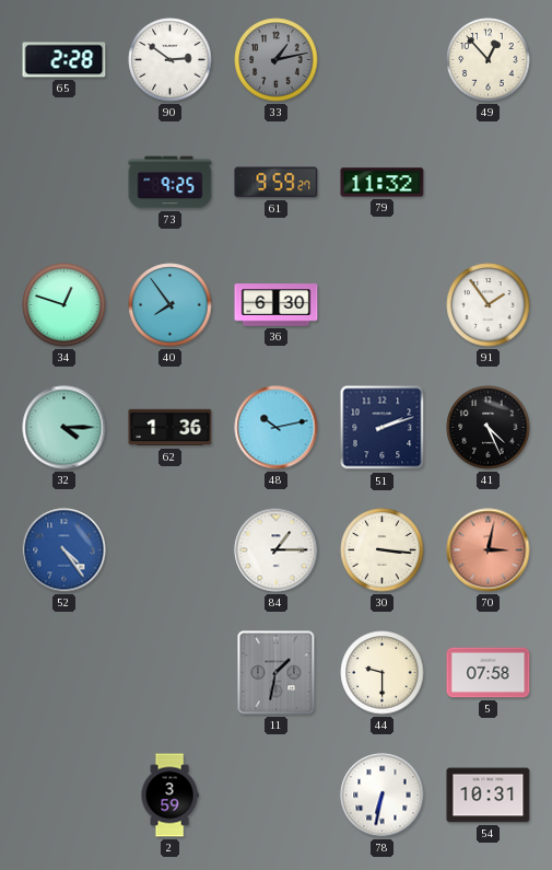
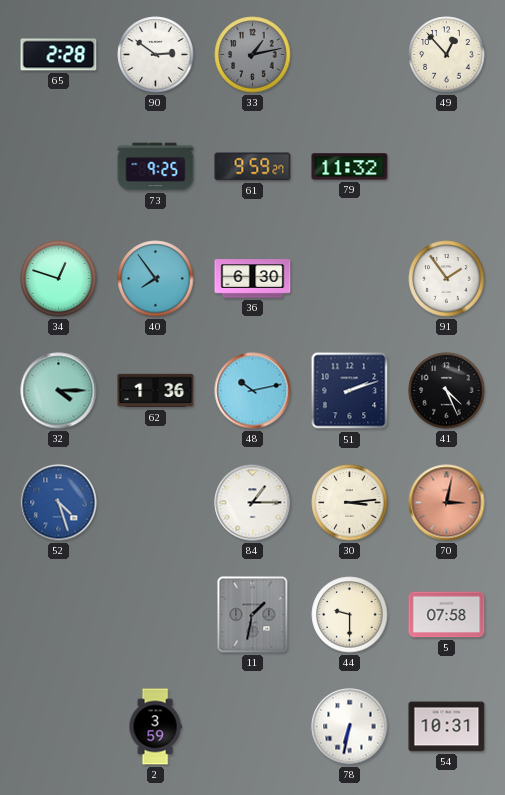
52: 4:24 -> 4:27 (59, 503)
30: 3:16 -> 3:14 (350, 503)
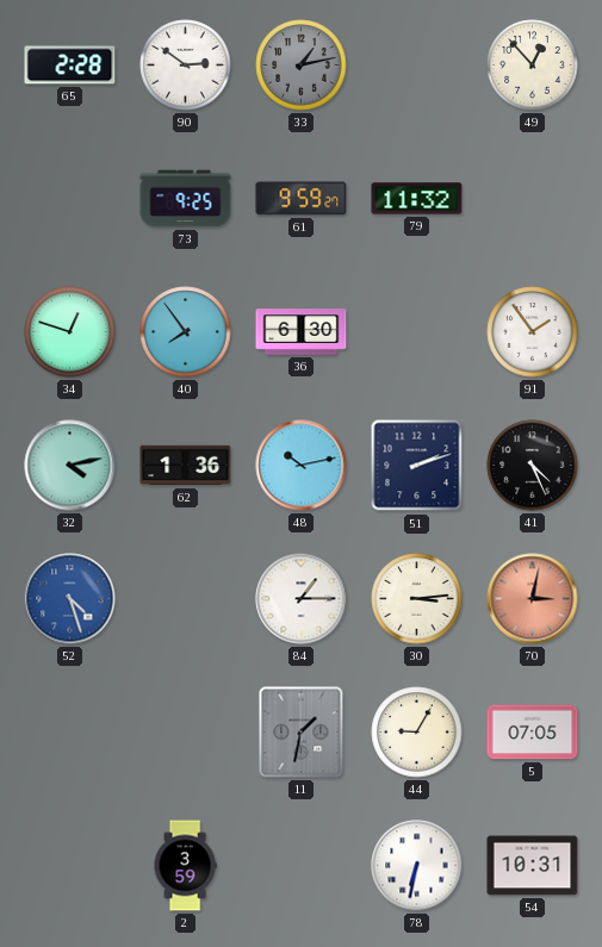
32: 4:15 -> 4:13 (70, 466)
44: 9:30 -> 9:05 (417, 733)
5: 07:58 -> 07:05 (533, 733)
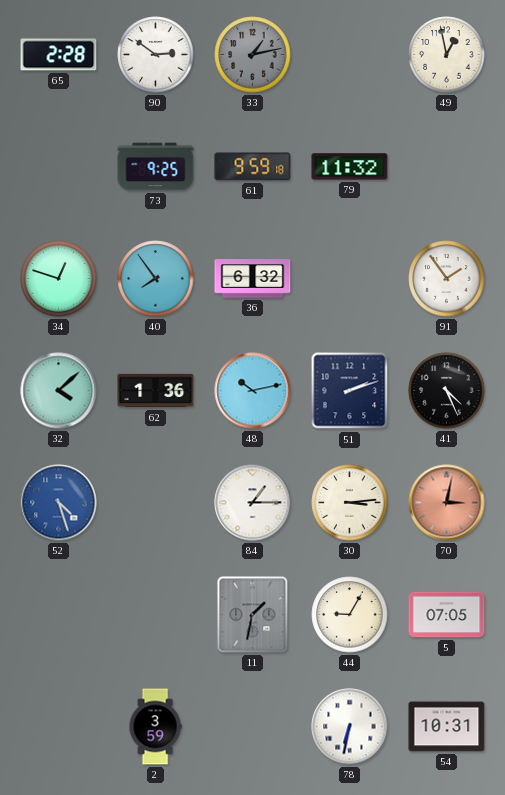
49: 12:53 -> 12:58 (447, 55)
61: 9:59:27 -> 9:59:18 (253, 167)
36: 6:30 -> 6:32 (253, 279)
32: 4:13 -> 4:08 (59, 391)
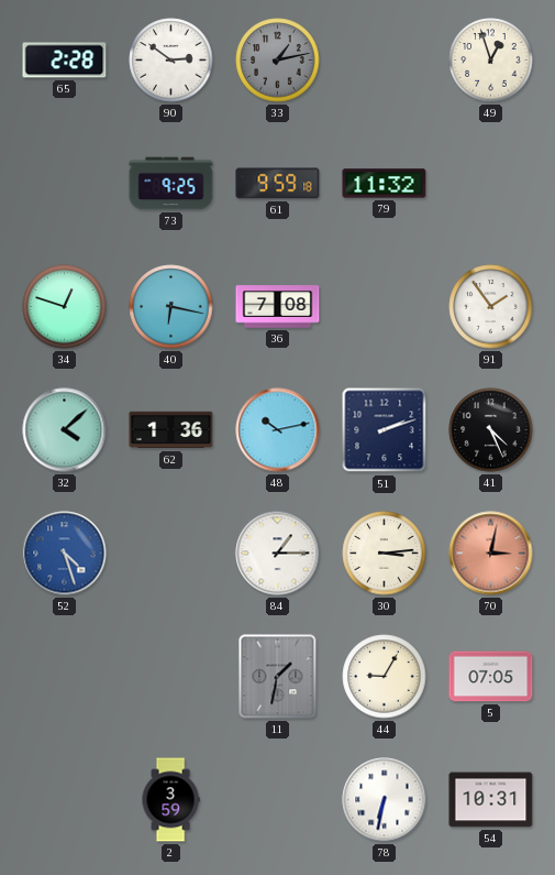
49: 12:58 -> 12:57 (491, 61)
40: 7:54 -> 6:17 (171, 307)
36: 6:32 -> 7:08 (278, 307)
